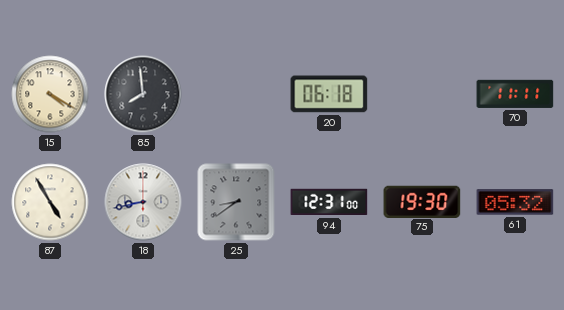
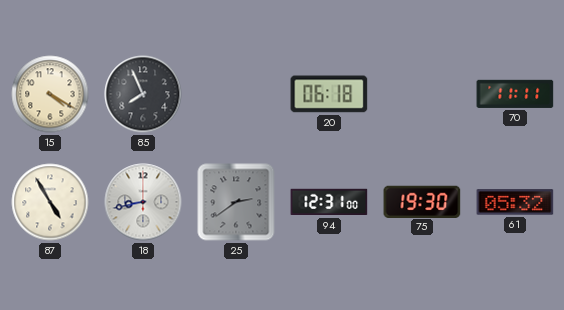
85: 7:59 -> 7:56 (143, 94)
25: 8:39 -> 2:39 (236, 202)
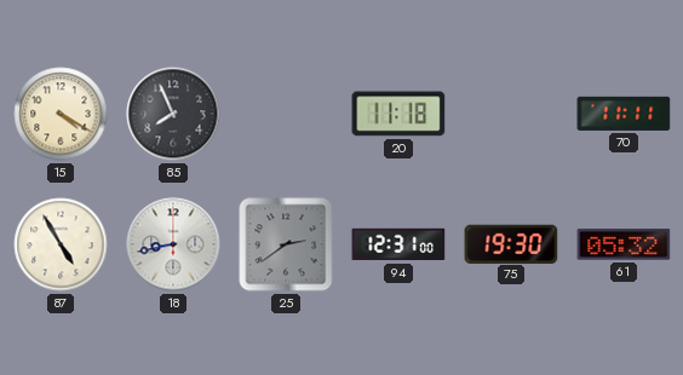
20: 06:18 -> 11:18 (398, 114)
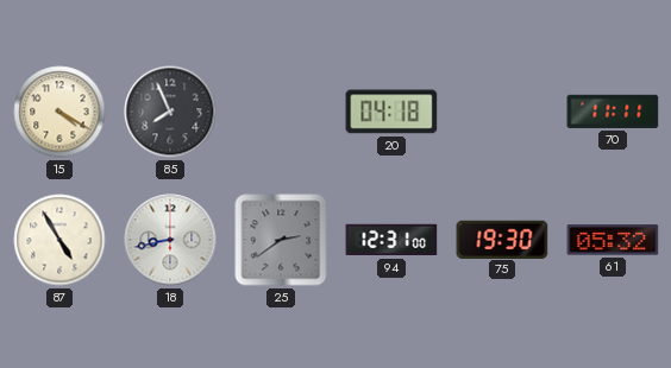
20: 11:18 -> 04:18 (391, 112)
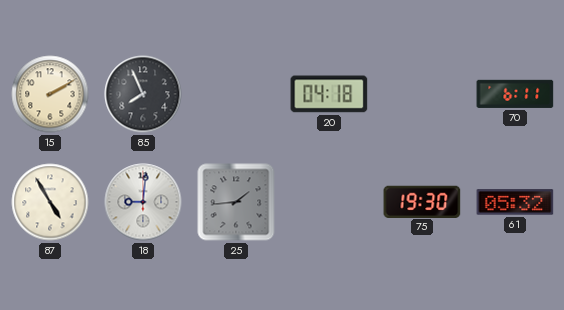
15: 4:20 -> 2:10 (50, 94)
70: 11:11 -> 6:11 (515, 94)
18: 8:43 -> 9:01 (143, 202)
25: 2:39 -> 1:44 (236, 202)
94: 12:31 -> none (391, 240)
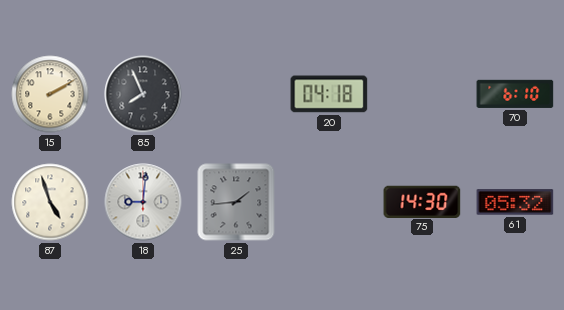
70: 6:11 -> 6:10 (515, 94)
87: 4:55 -> 4:57 (50, 202)
75: 19:30 -> 14:30 (422, 201)
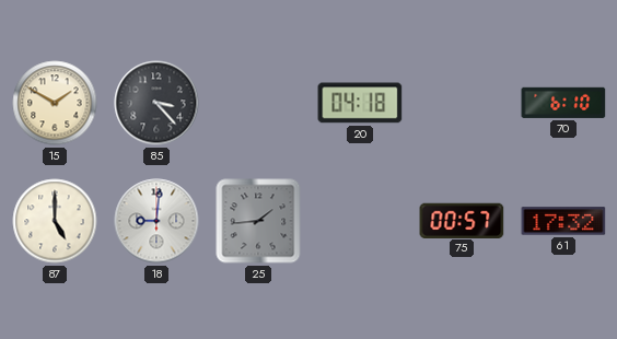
15: 2:10 -> 1:50 (55, 103)
85: 7:56 -> 3:23 (156, 103)
87: 4:57 -> 5:00 (55, 221)
75: 14:30 -> 00:57 (462, 220)
61: 05:32 -> 17:32 (563, 221)
